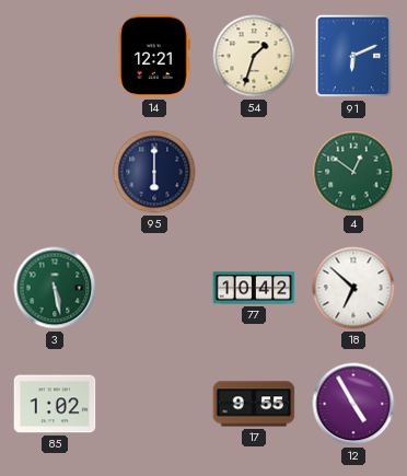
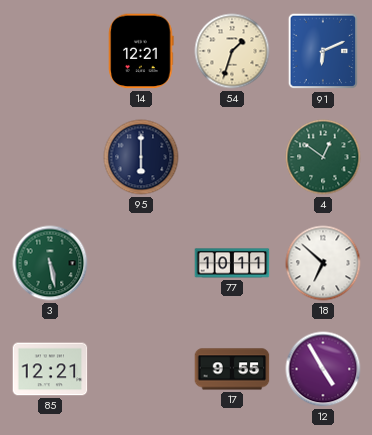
77: 10:42 -> 10:11 (232, 263)
85: 1:02 -> 12:21 (50, 369)
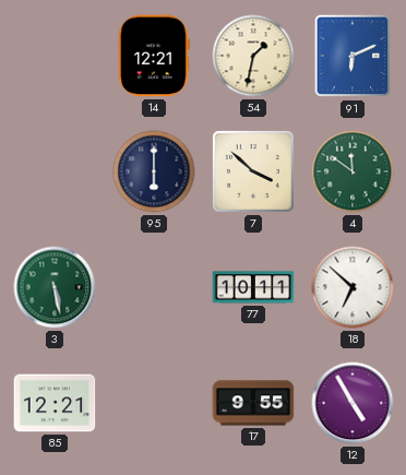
54: 1:33 -> 1:32 (253, 56)
7: none -> 3:52 (253, 171)
4: 12:51 -> 11:51 (353, 171)
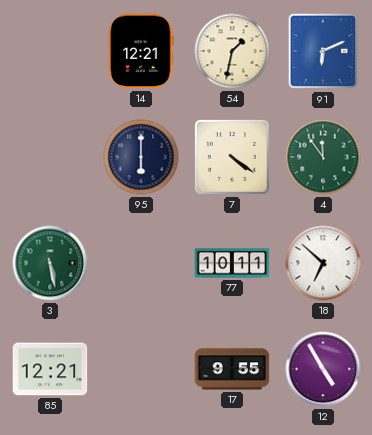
7: 3:52 -> 4:21 (232, 157)
4: 11:51 -> 11:54 (323, 157)
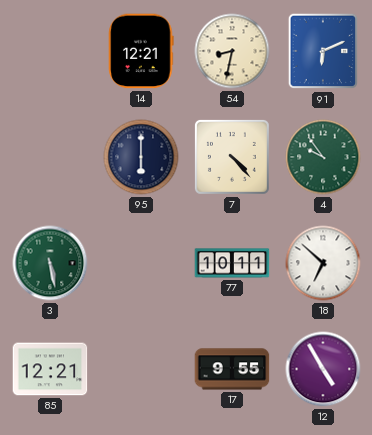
54: 1:32 -> 8:32 (232, 51)
7: 4:21 -> 4:23 (232, 157)
4: 11:54 -> 9:54 (323, 157)
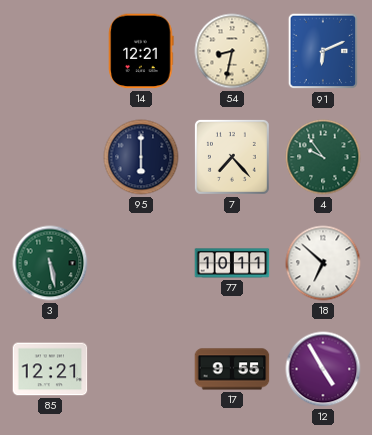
7: 4:23 -> 7:23 (232, 157)
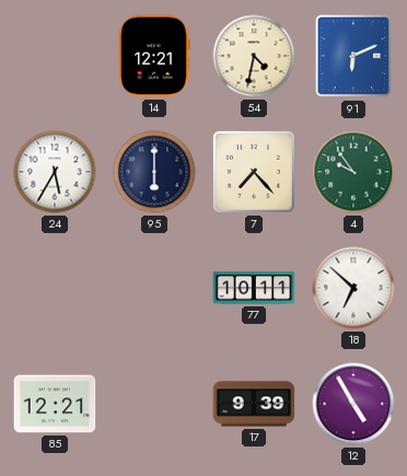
54: 8:32 -> 4:32 (254, 56)
24: none -> 5:35 (55, 172)
3: 5:28 -> none (50, 263)
17: 9:55 -> 9:39 (254, 404)
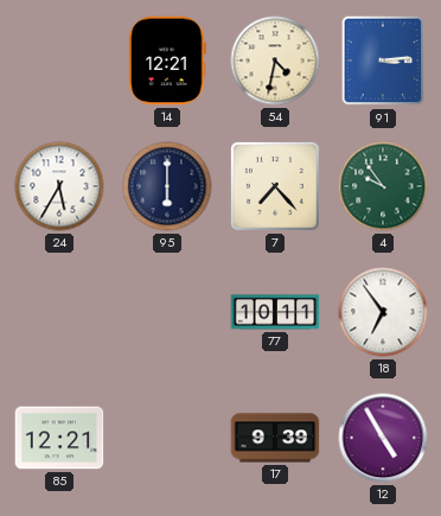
91: 6:11 -> 3:14 (383, 60)
18: 6:52 -> 6:54 (383, 312)
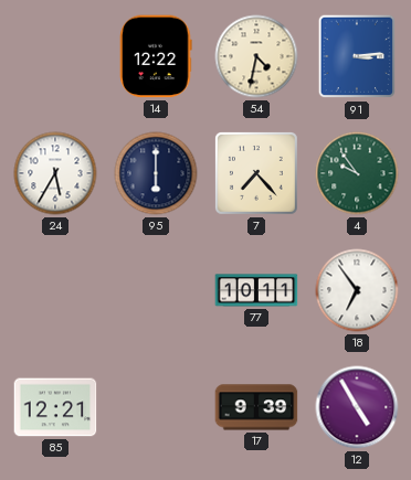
14: 12:21 -> 12:22 (156, 56)
